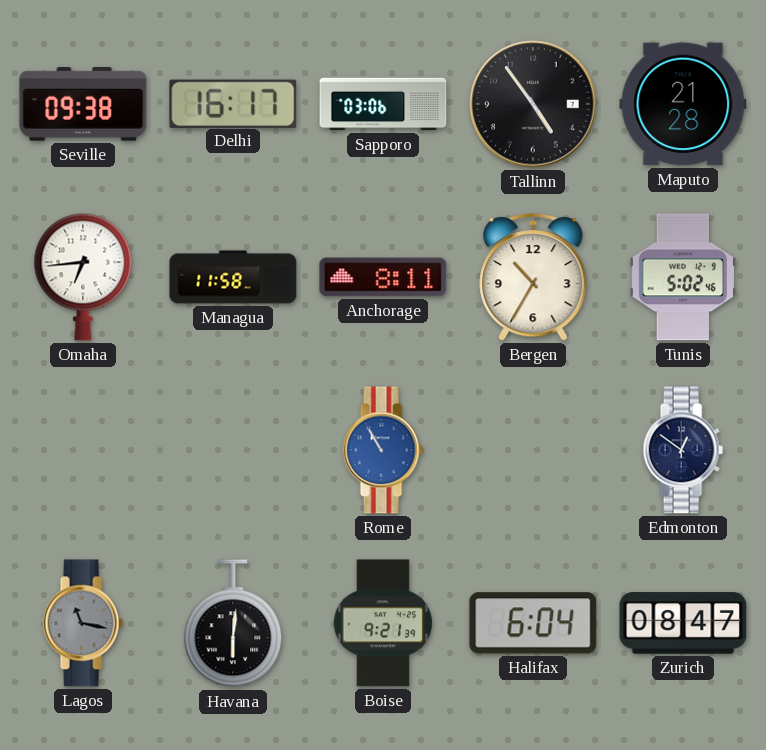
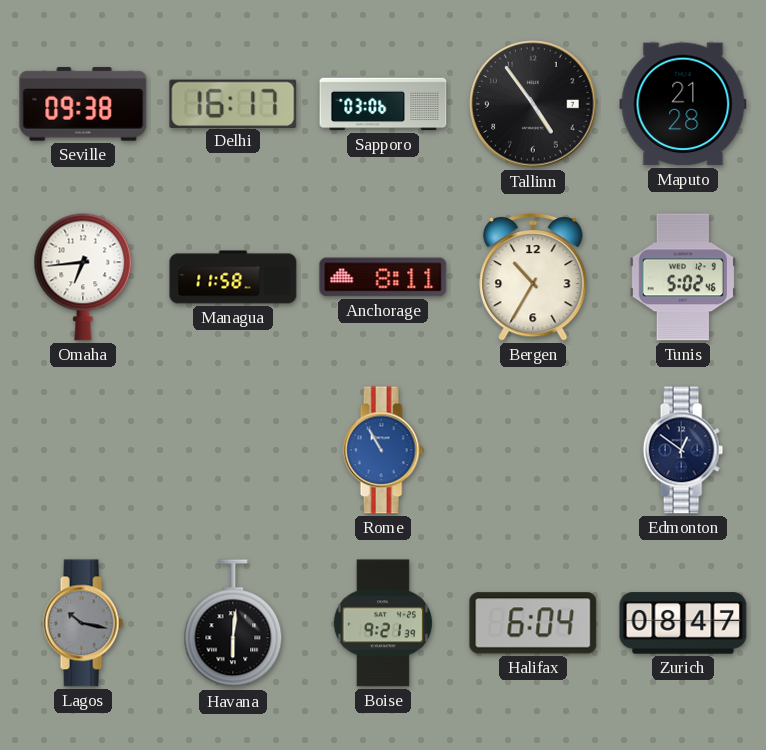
Lagos: 11:17 -> 10:17 (83, 623)
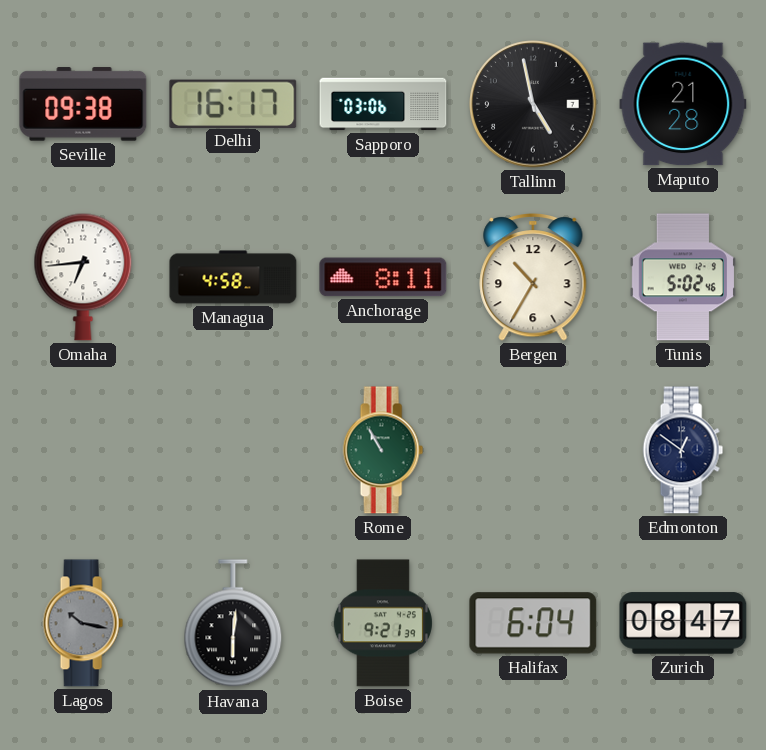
Tallinn: 4:54 -> 4:58 (533, 104)
Managua: 11:58 -> 4:58 (233, 277)
Rome dial: blue -> green (383, 450)
